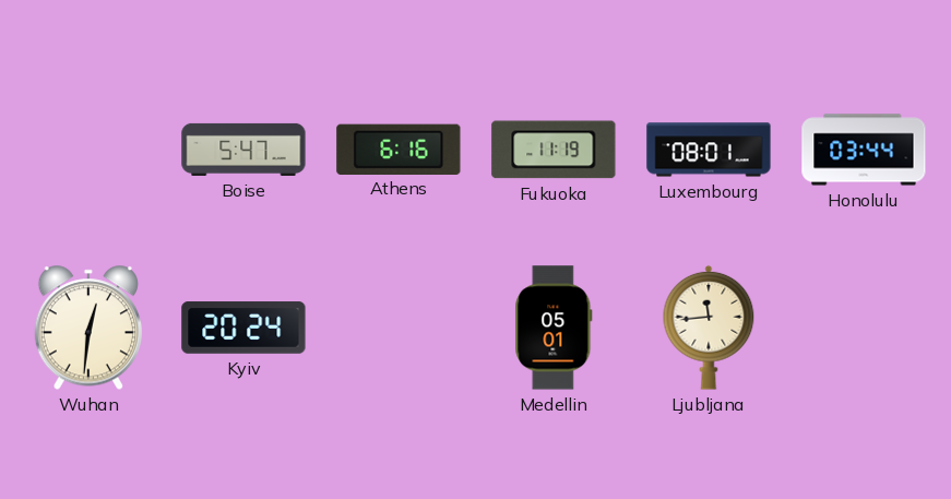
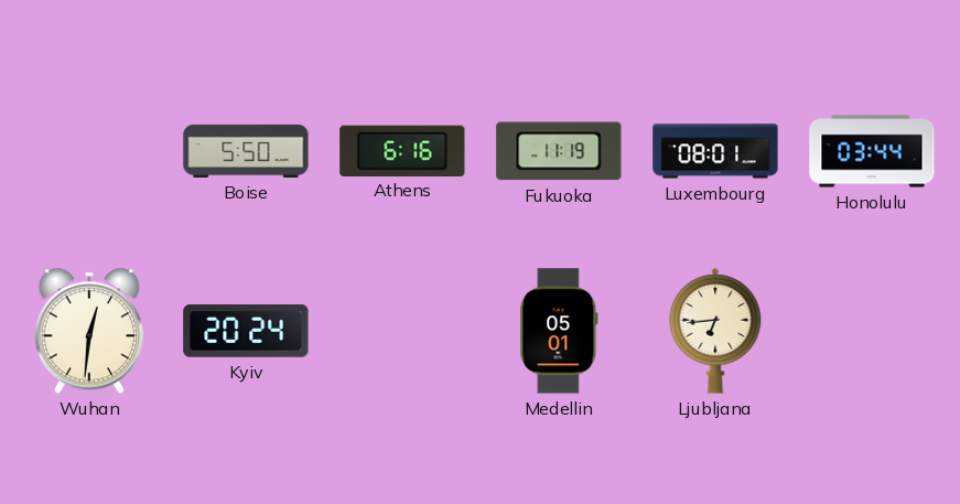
Boise: 5:47 -> 5:50 (246, 151)
Ljubljana: 11:44 -> 6:44 (715, 331)
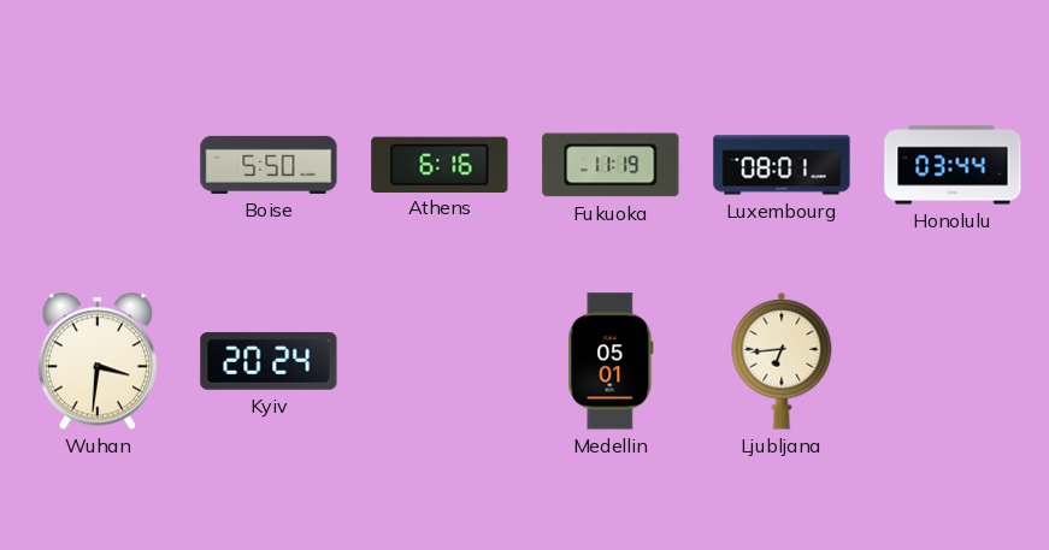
Wuhan: 12:31 -> 3:31 (98, 361)
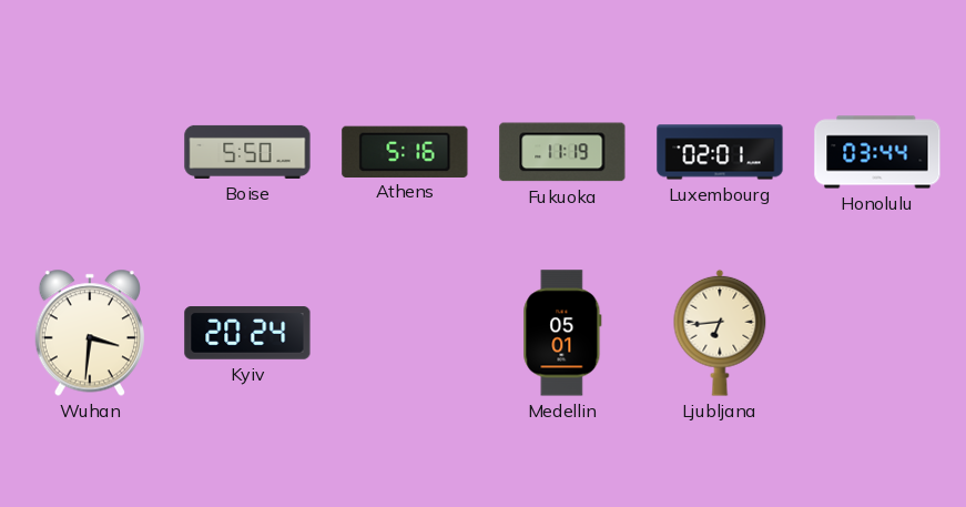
Athens: 6:16 -> 5:16 (405, 151)
Luxembourg: 08:01 -> 02:01 (720, 152)
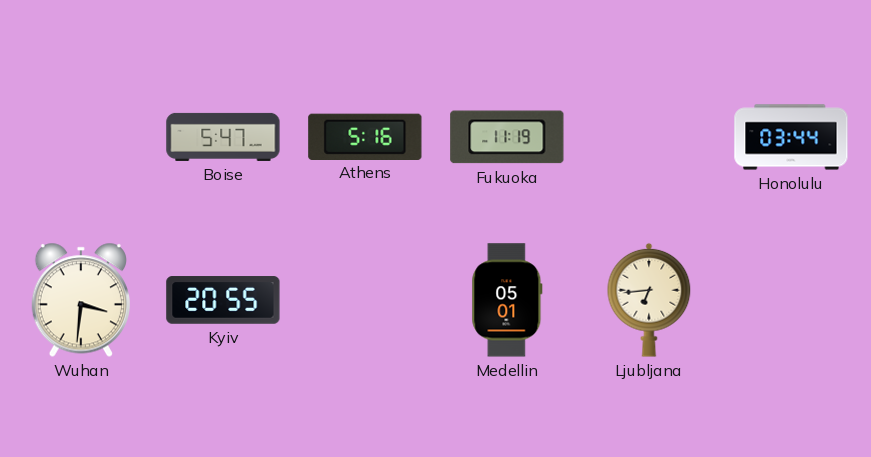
Boise: 5:50 -> 5:47 (223, 137)
Luxembourg: 02:01 -> none (720, 152)
Kyiv: 20:24 -> 20:55 (223, 300)
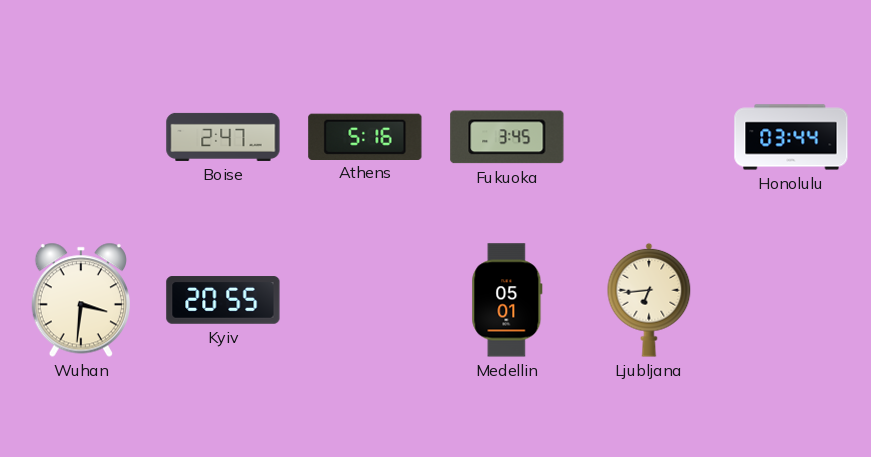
Boise: 5:47 -> 2:47 (223, 137)
Fukuoka: 11:19 -> 3:45 (507, 137)
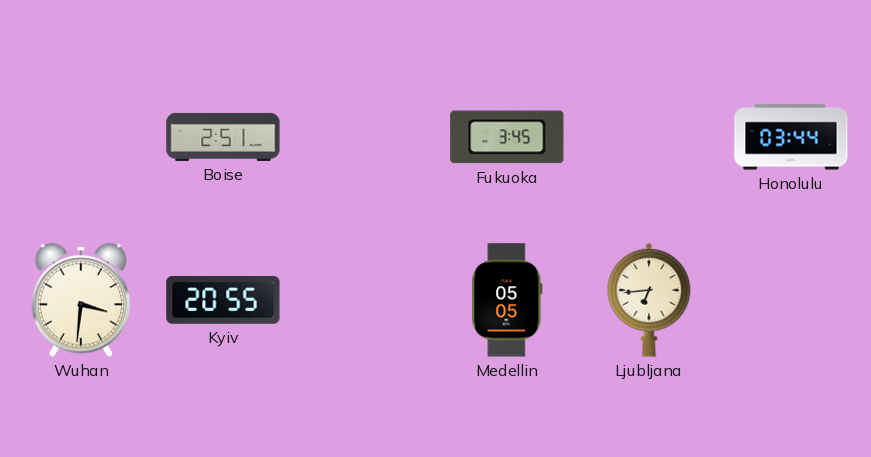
Boise: 2:47 -> 2:51 (223, 137)
Athens: 5:16 -> none (365, 136)
Medellin: 05:01 -> 05:05 (507, 300)
